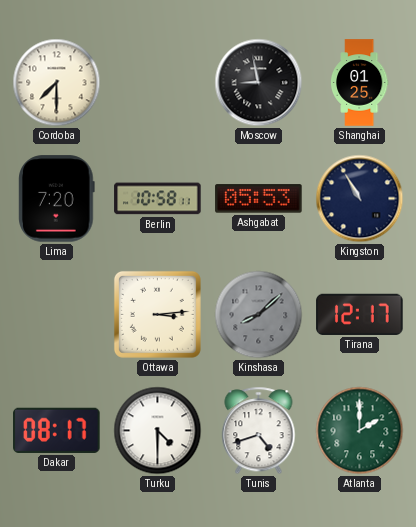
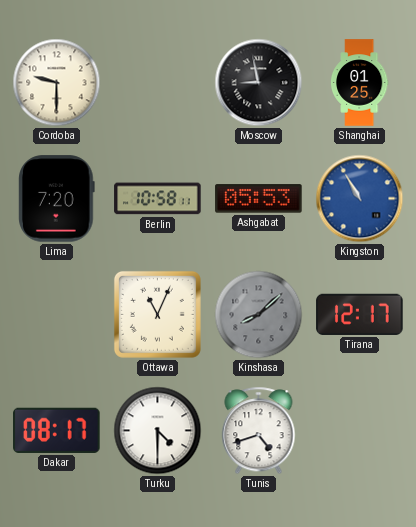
Cordoba: 7:30 -> 9:30 (57, 83)
Kingston dial: navy -> blue (360, 199)
Ottawa: 3:14 -> 11:04 (157, 314)
Atlanta: 2:00 -> none (360, 431)
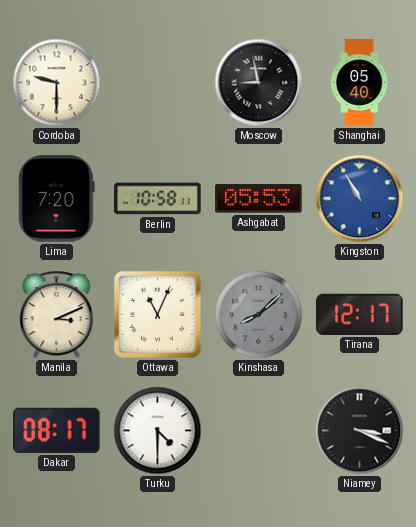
Shanghai: 01:25 -> 05:40 (359, 83)
Manila: none -> 3:11 (57, 315)
Tunis: 4:42 -> none (259, 431)
Niamey: none -> 3:19 (360, 431)
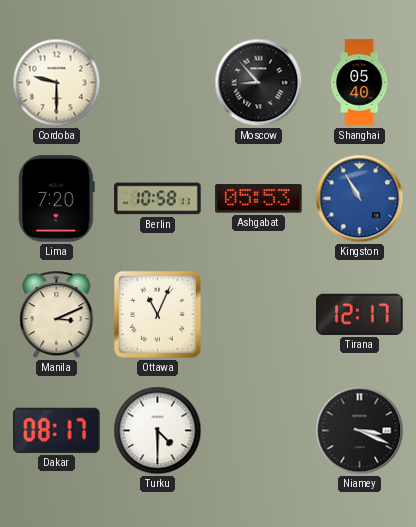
Moscow: 8:58 -> 8:53 (259, 83)
Kinshasa: 8:08 -> none (259, 315)
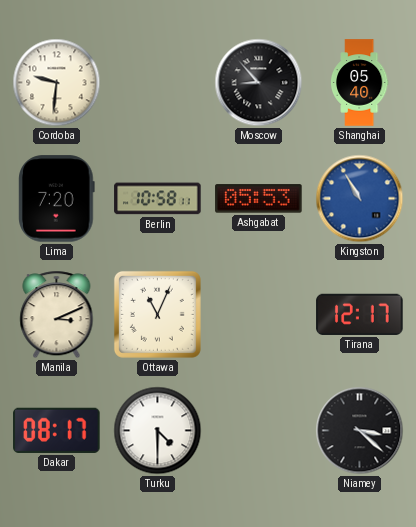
Cordoba: 9:30 -> 9:31 (57, 83)
Niamey: 3:19 -> 3:22 (360, 431)
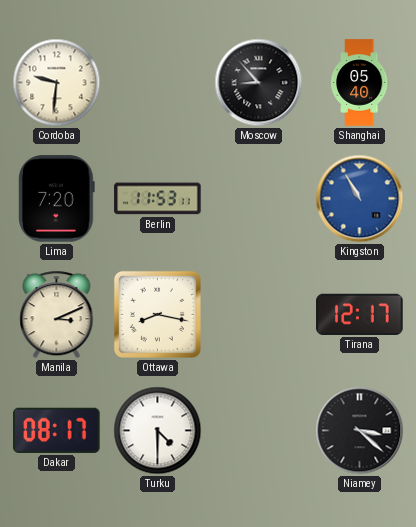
Berlin: 10:58 -> 11:53 (158, 199)
Ashgabat: 05:53 -> none (259, 199)
Ottawa: 11:04 -> 8:17 (157, 314)
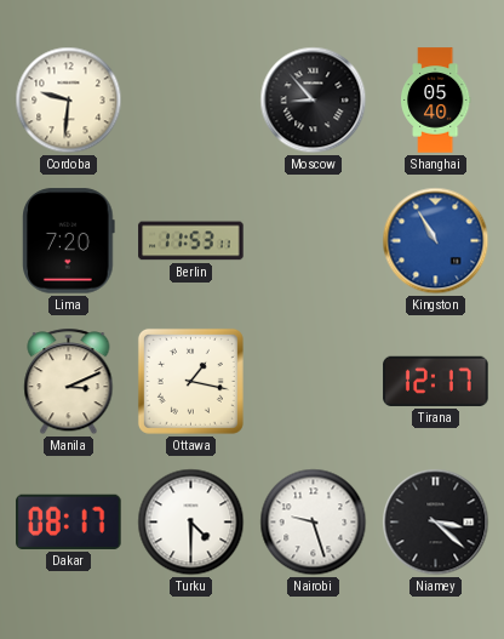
Ottawa: 8:17 -> 1:17 (190, 381)
Nairobi: none -> 9:27 (314, 523)
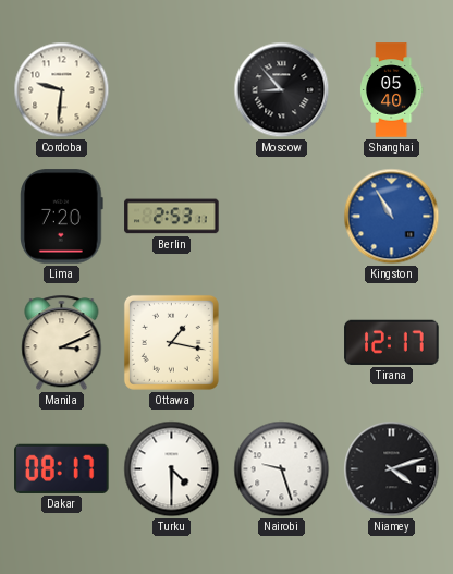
Berlin: 11:53 -> 2:53 (172, 217)
Niamey: 3:22 -> 4:12 (392, 469)
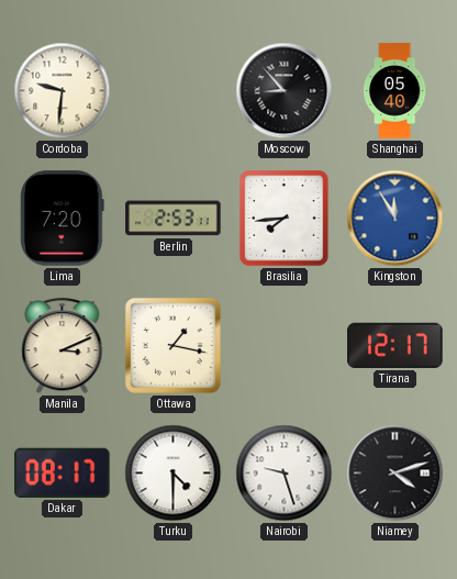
Brasilia: none -> 7:44 (285, 219)
Kingston: 10:55 -> 11:55 (395, 219)
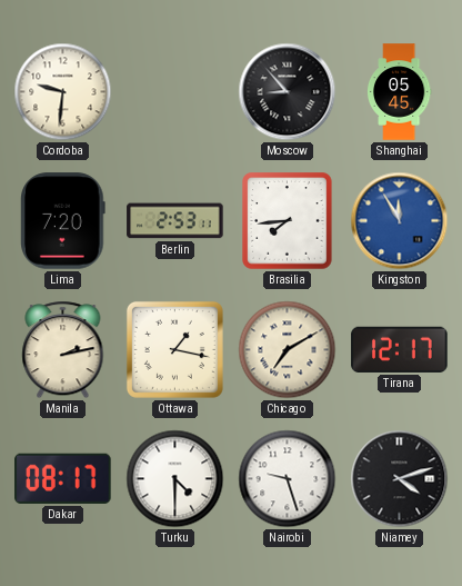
Shanghai: 05:40 -> 05:45 (399, 92)
Manila: 3:11 -> 2:13 (63, 350)
Chicago: none -> 7:10 (288, 350)
